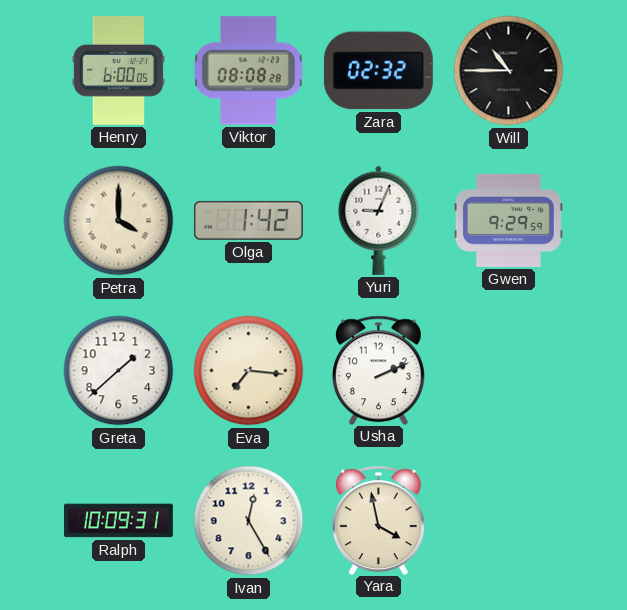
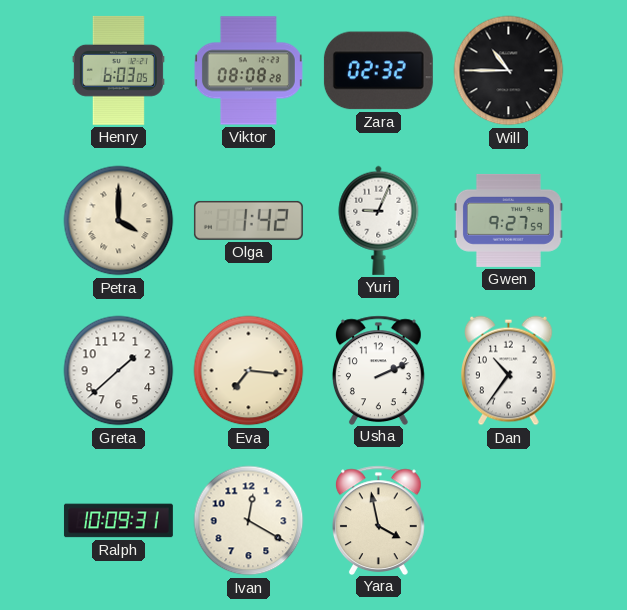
Henry: 6:00 -> 6:03 (118, 70)
Gwen: 9:29 -> 9:27 (508, 220)
Dan: none -> 10:36 (509, 371)
Ivan: 12:25 -> 12:20 (249, 521)
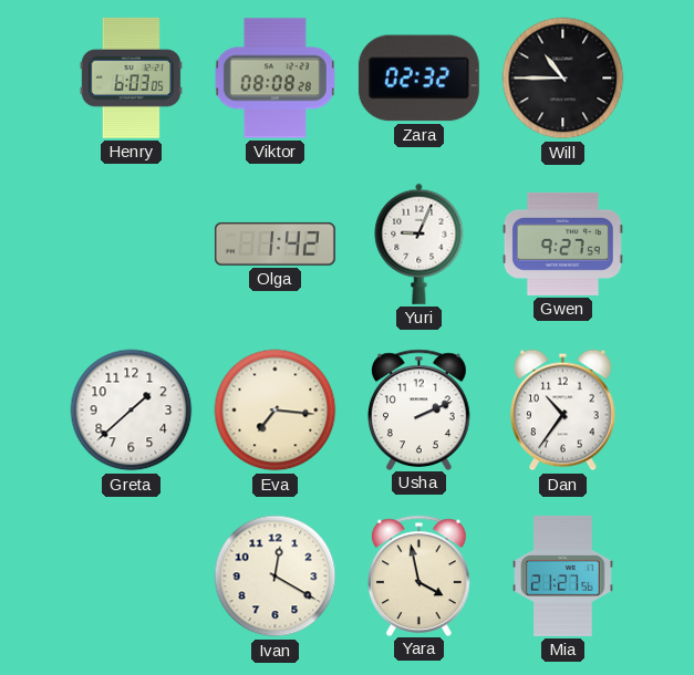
Petra: 4:00 -> none (119, 221)
Ralph: 10:09 -> none (118, 521)
Mia: none -> 21:27 (563, 575)
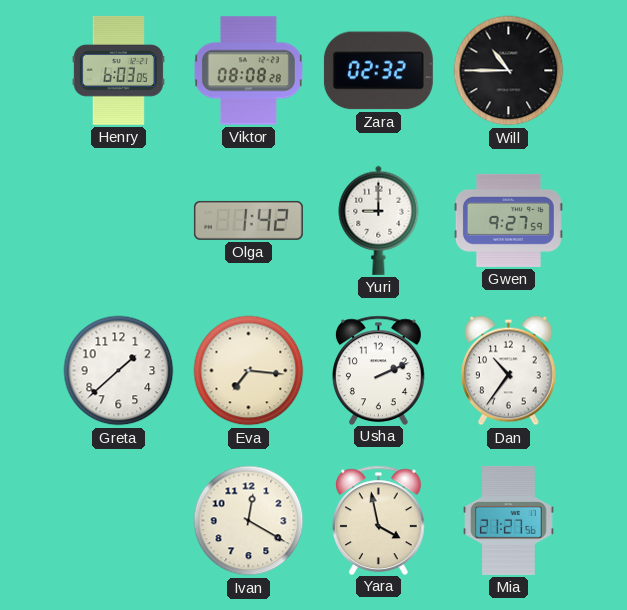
Yuri: 9:04 -> 9:00 (379, 220)
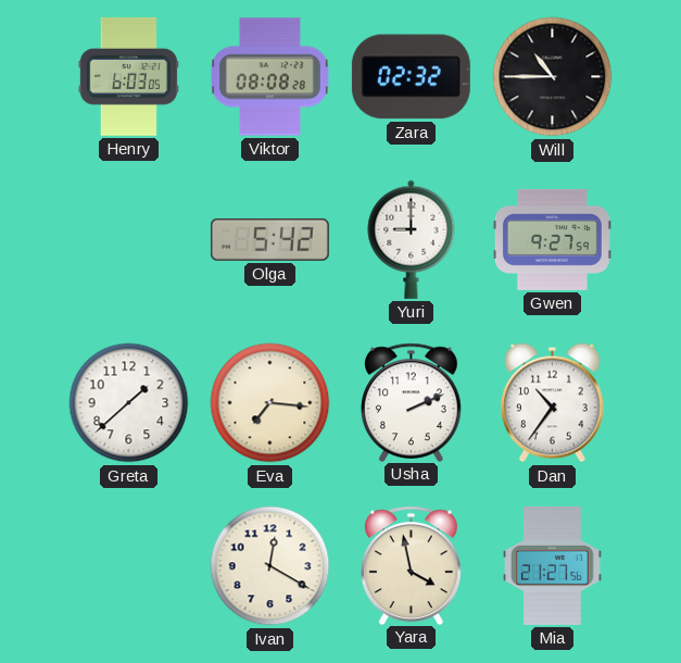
Olga: 1:42 -> 5:42 (269, 239)
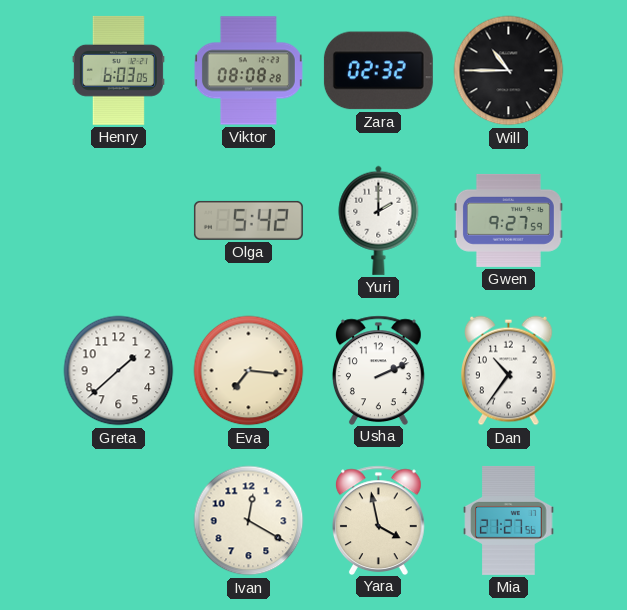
Yuri: 9:00 -> 2:00 (379, 220)
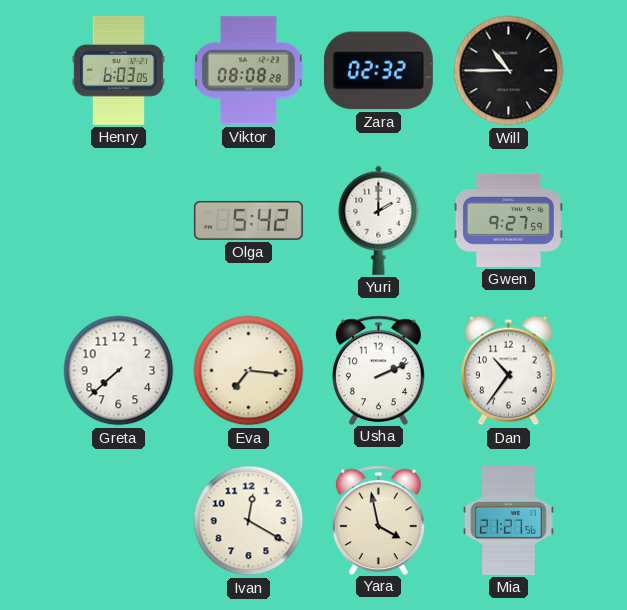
Greta: 1:38 -> 7:38 (119, 371)
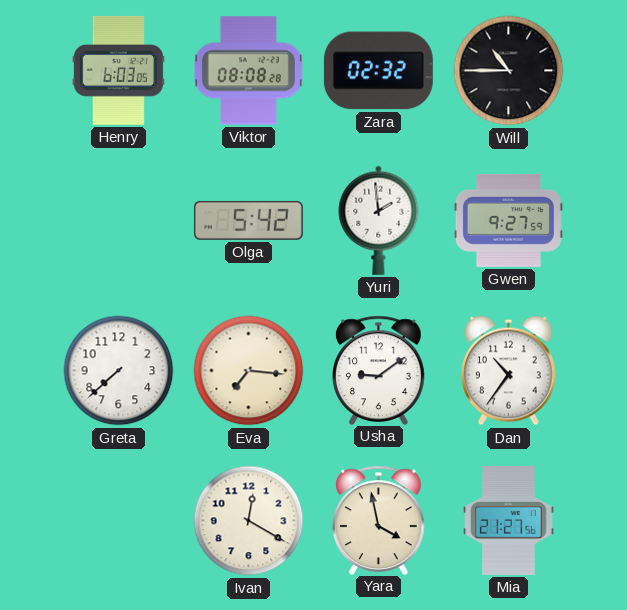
Yuri: 2:00 -> 1:59 (379, 220)
Usha: 2:11 -> 9:09 (378, 370)
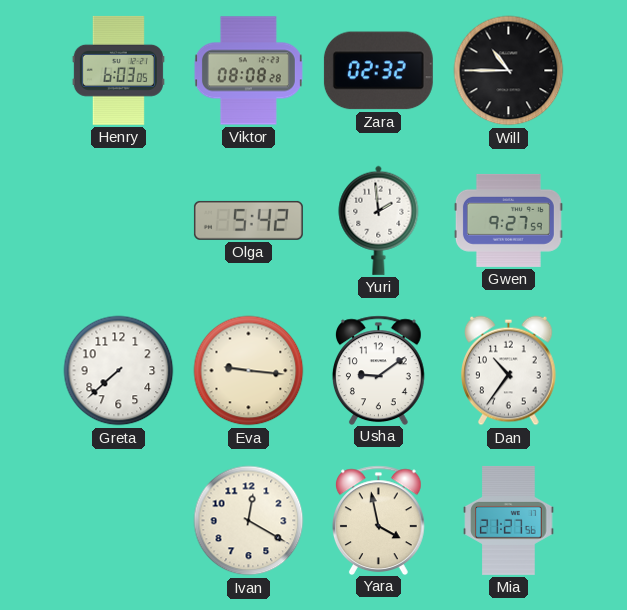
Eva: 7:16 -> 9:16 (249, 371)
